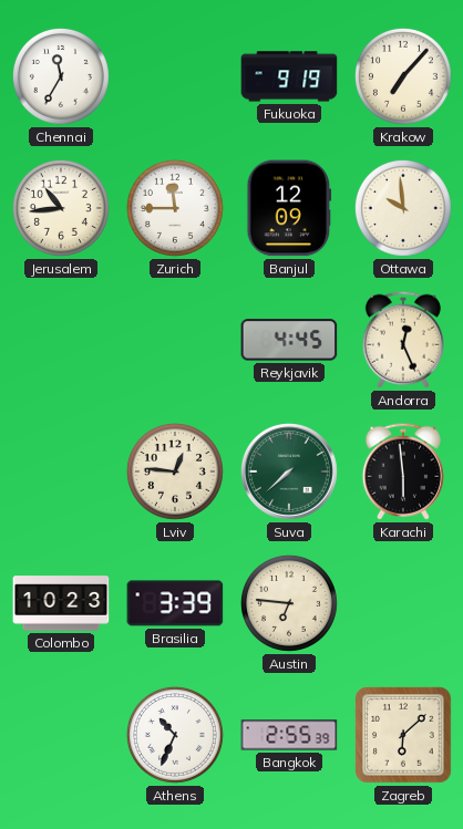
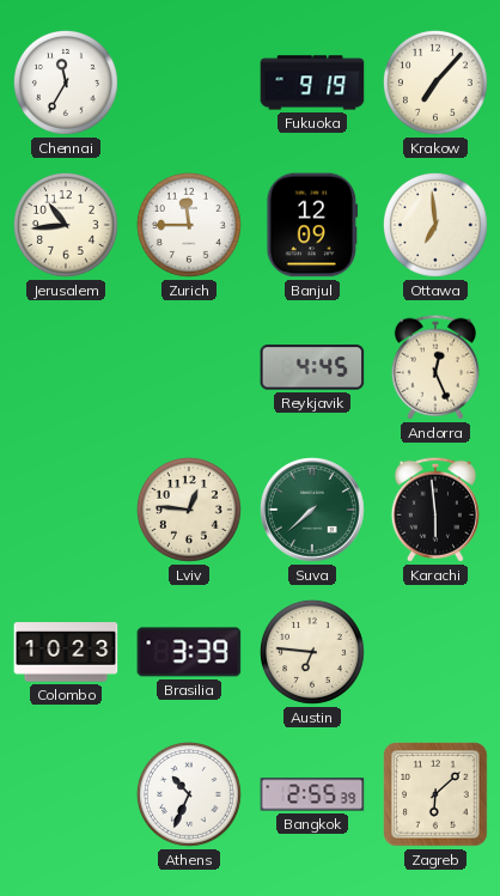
Ottawa: 9:59 -> 6:59 (435, 225)
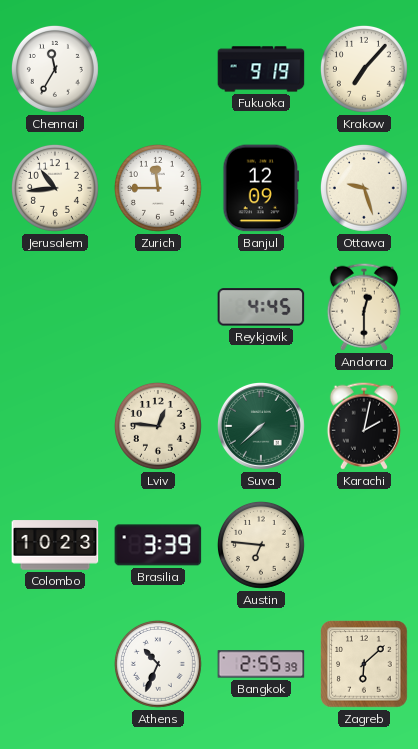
Ottawa: 6:59 -> 9:27 (364, 188)
Andorra: 12:26 -> 12:30 (364, 307)
Karachi: 5:59 -> 2:02 (364, 426)
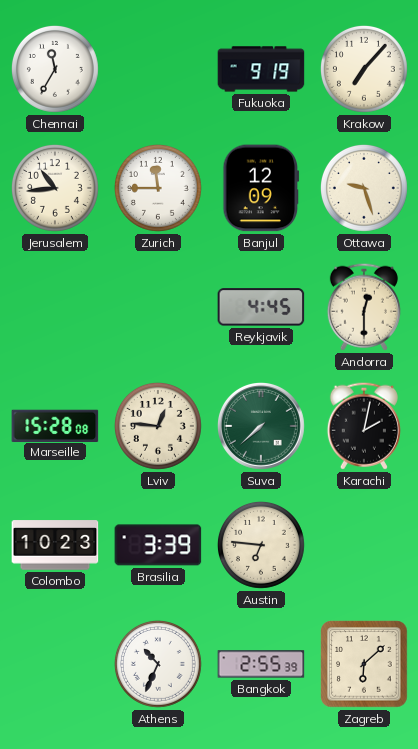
Marseille: none -> 15:28 (55, 425)
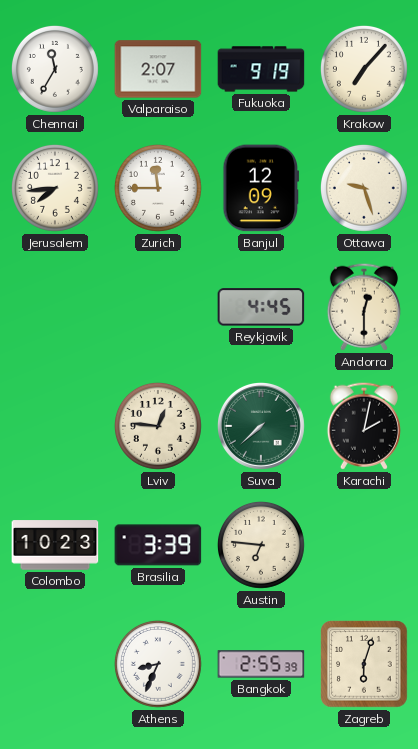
Valparaiso: none -> 2:07 (158, 69)
Jerusalem: 10:44 -> 7:44 (55, 188)
Marseille: 15:28 -> none (55, 425)
Athens: 10:34 -> 8:34 (158, 664)
Zagreb: 6:08 -> 6:03 (364, 664)
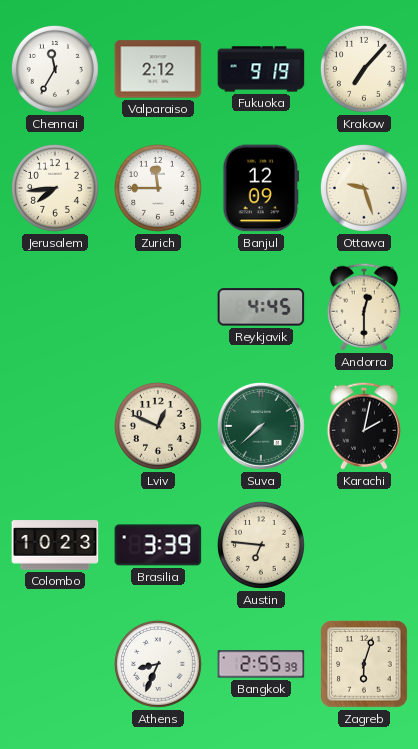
Valparaiso: 2:07 -> 2:12 (158, 69)
Lviv: 12:46 -> 12:49 (158, 426)
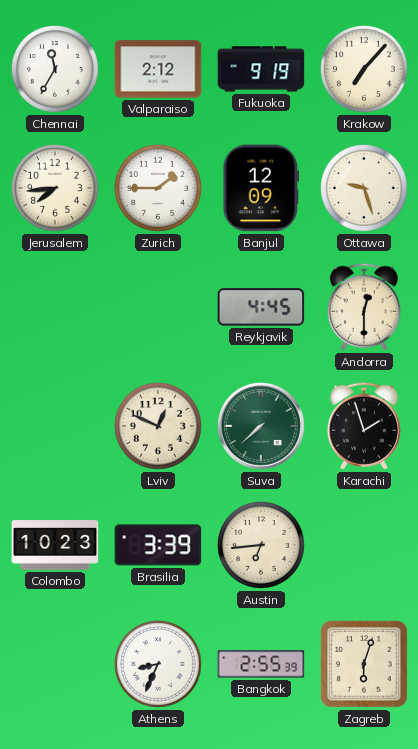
Zurich: 11:45 -> 1:45 (158, 188)
Karachi: 2:02 -> 1:57 (364, 426)
Austin: 6:46 -> 6:44 (261, 545)
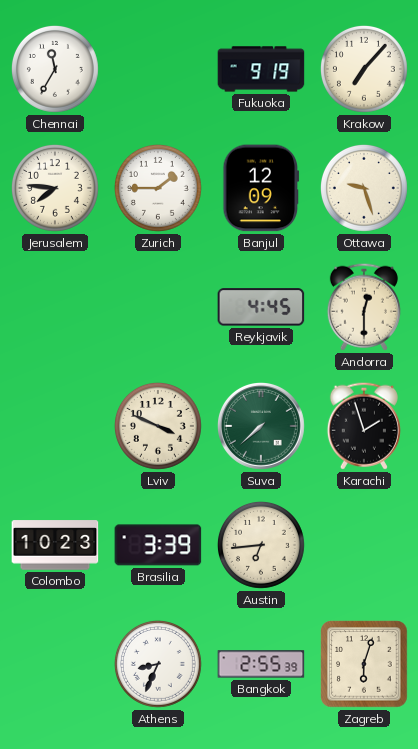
Valparaiso: 2:12 -> none (158, 69)
Jerusalem: 7:44 -> 7:46 (55, 188)
Lviv: 12:49 -> 3:49 (158, 426)
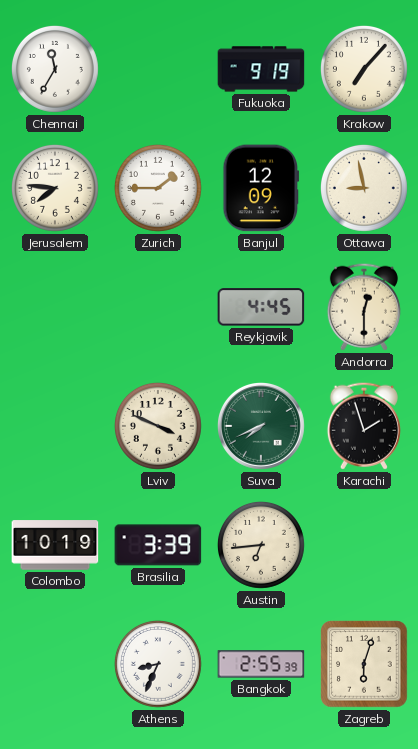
Ottawa: 9:27 -> 8:58 (364, 188)
Suva: 7:38 -> 7:41 (262, 427)
Colombo: 10:23 -> 10:19 (55, 545)
